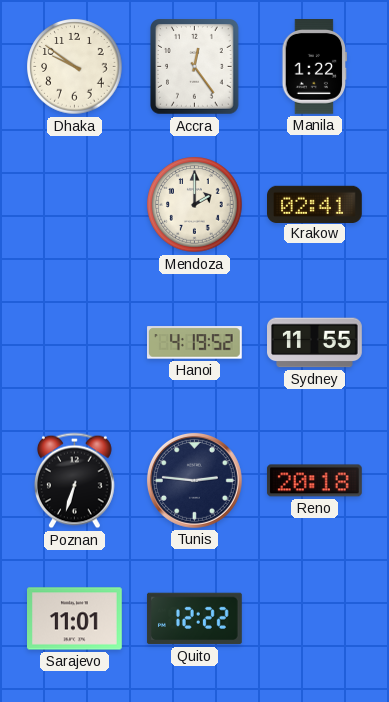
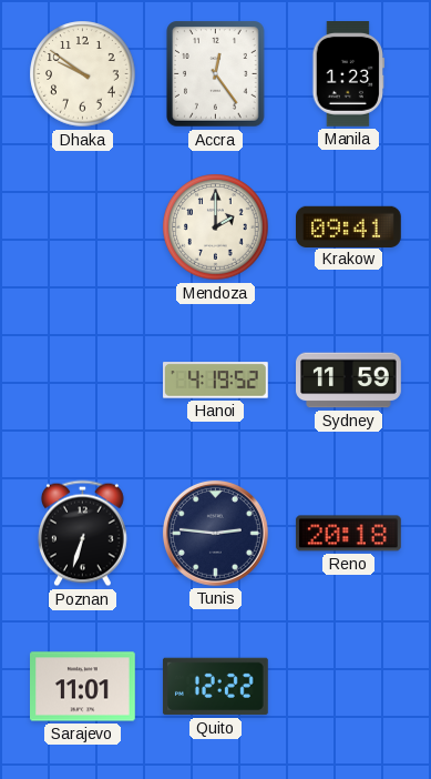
Manila: 1:22 -> 1:23 (349, 74)
Krakow: 02:41 -> 09:41 (349, 226)
Sydney: 11:55 -> 11:59 (349, 381)
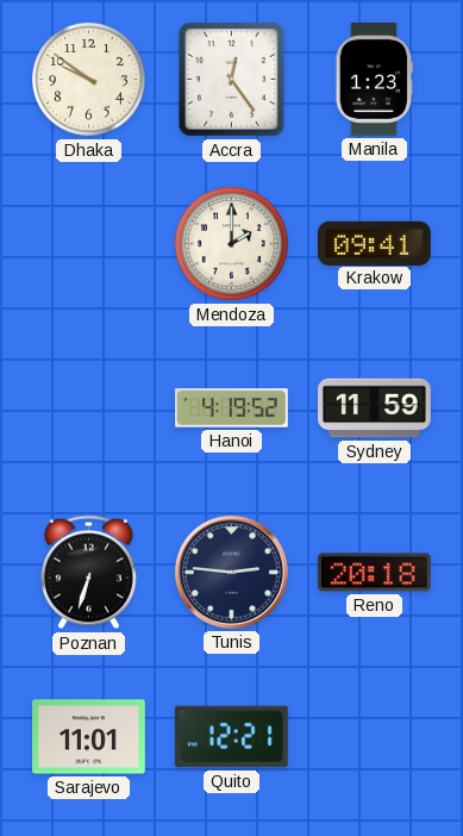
Quito: 12:22 -> 12:21 (232, 737)
